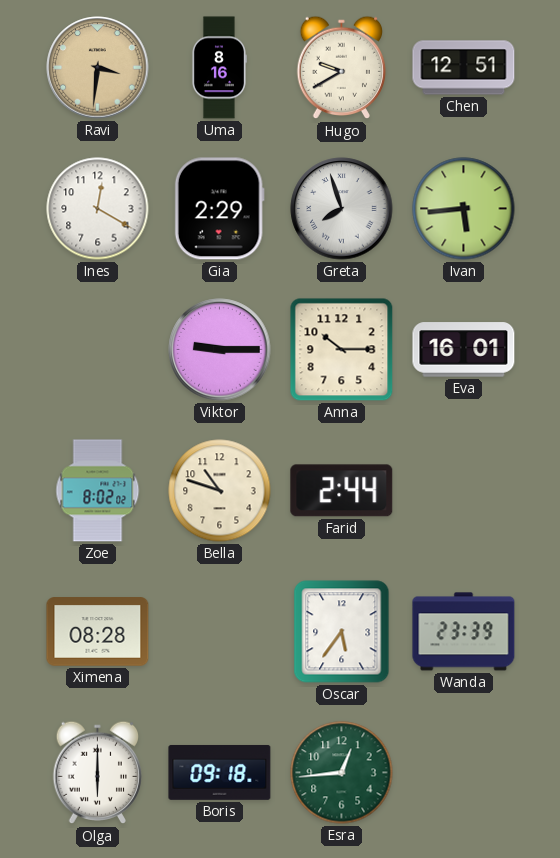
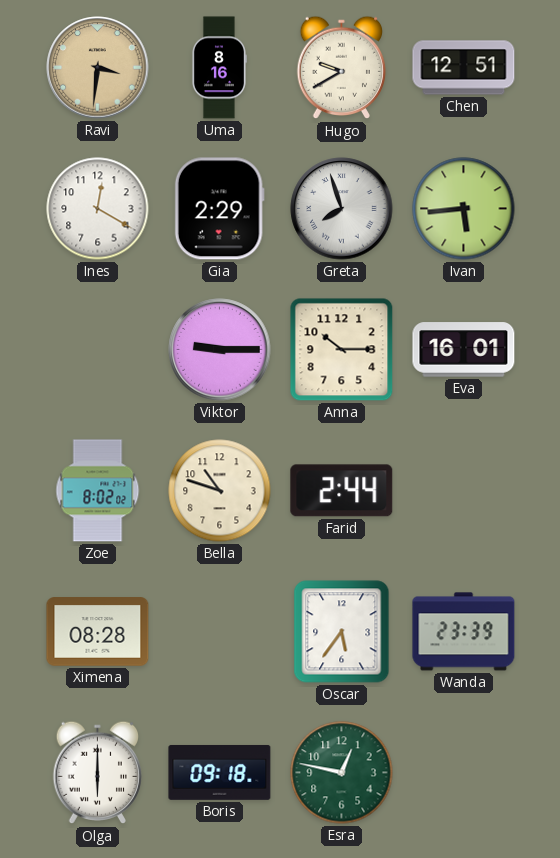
Esra: 12:44 -> 12:47 (342, 773)
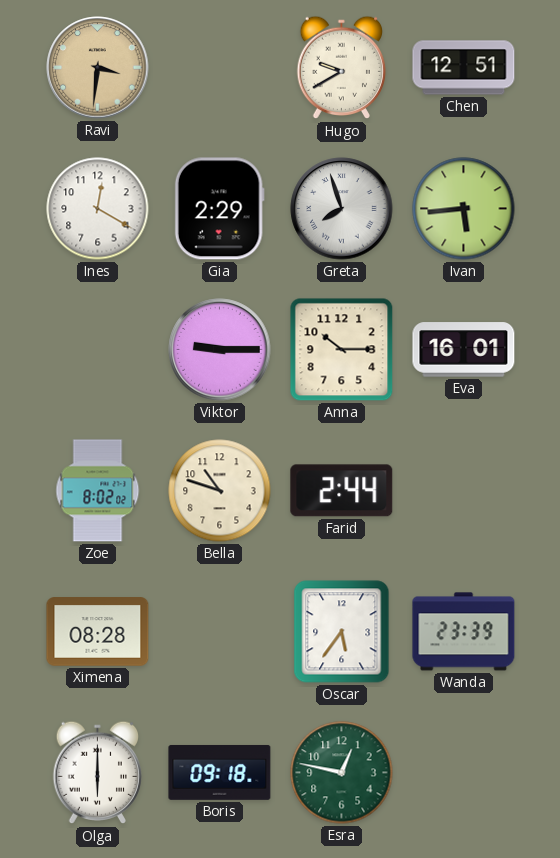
Uma: 8:16 -> none (219, 68)
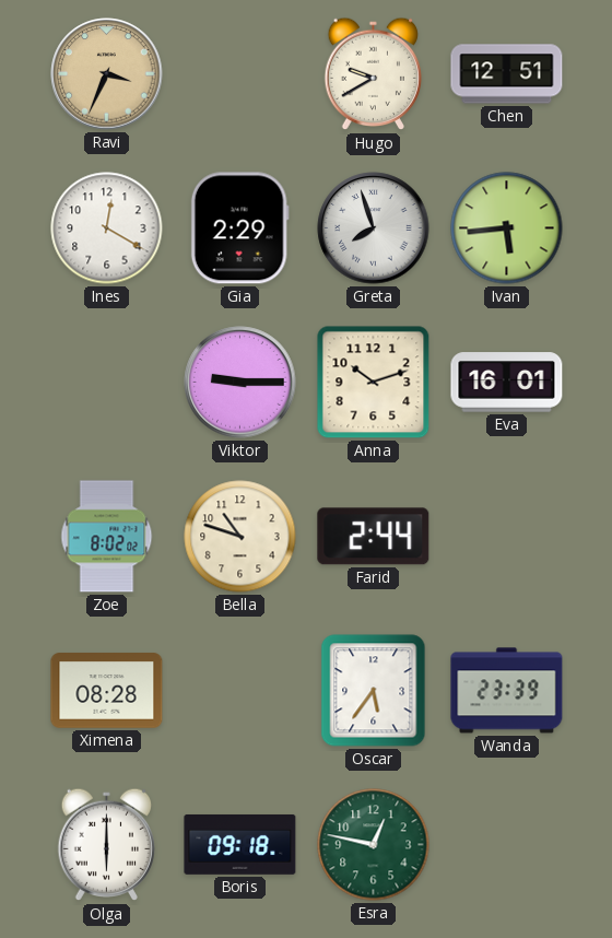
Ravi: 3:31 -> 3:34 (107, 74)
Anna: 10:15 -> 10:12 (374, 383)
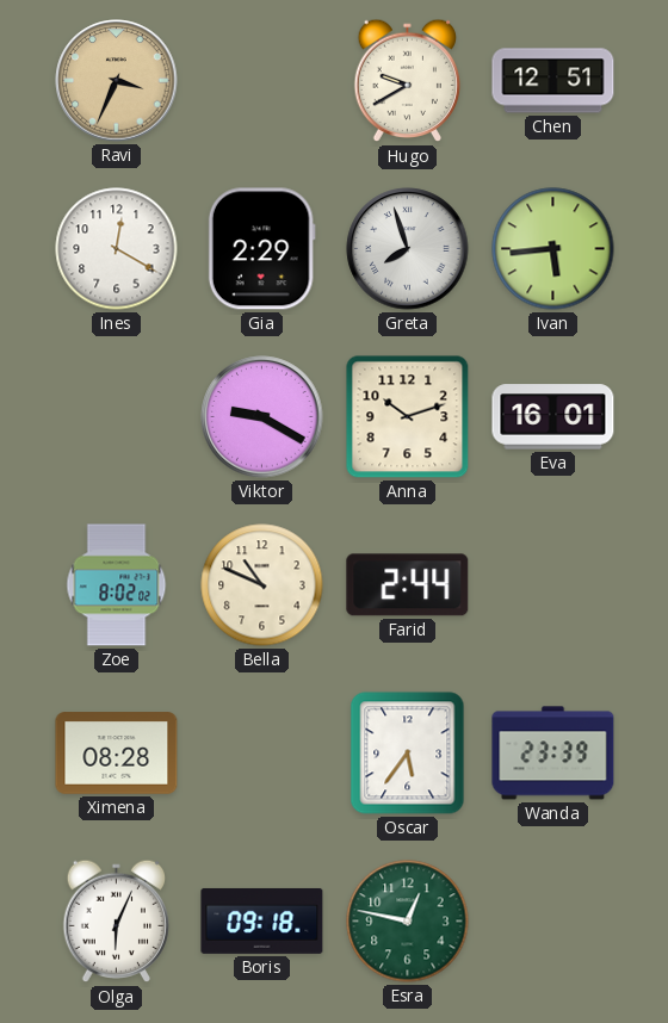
Viktor: 9:15 -> 9:20 (262, 417)
Bella: 10:48 -> 10:49 (262, 585)
Olga: 6:00 -> 6:04 (117, 922)
